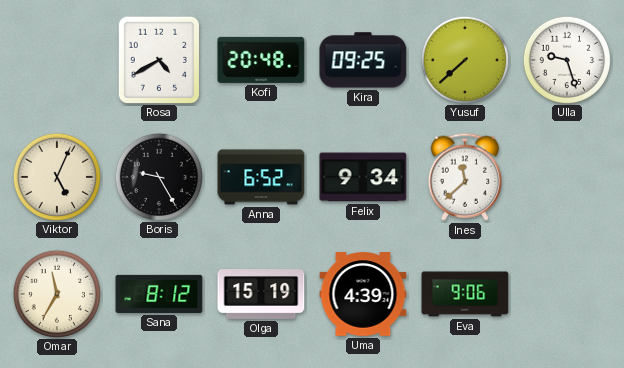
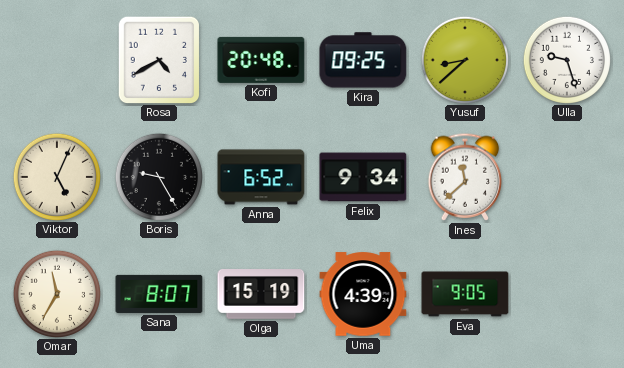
Yusuf: 7:38 -> 8:38 (464, 59)
Sana: 8:12 -> 8:07 (159, 294)
Eva: 9:06 -> 9:05 (465, 294)
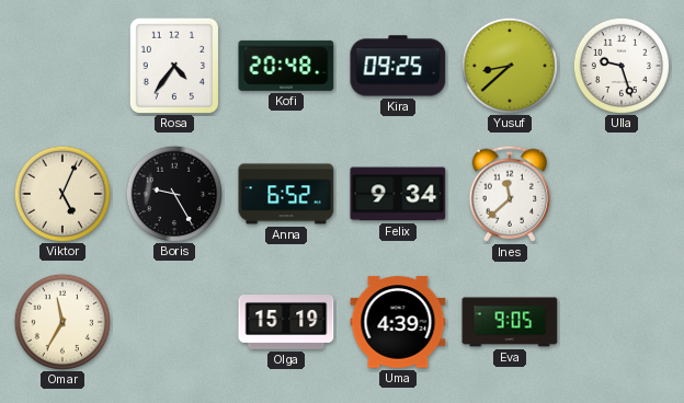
Rosa: 4:40 -> 4:36 (173, 65)
Sana: 8:07 -> none (159, 294)
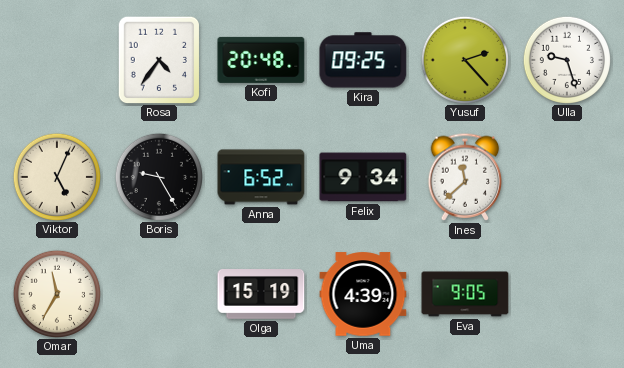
Yusuf: 8:38 -> 2:23 (464, 59)
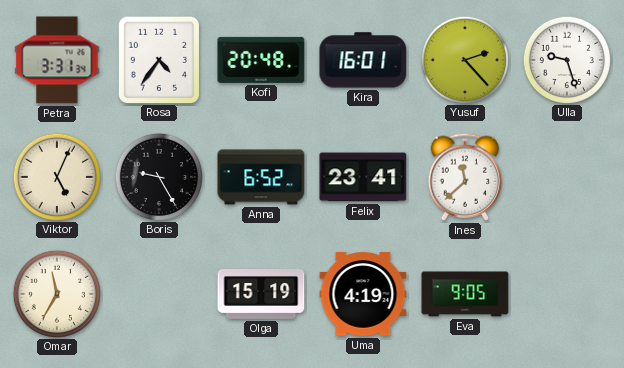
Petra: none -> 3:31 (57, 60)
Kira: 09:25 -> 16:01 (363, 60)
Felix: 9:34 -> 23:41 (363, 177)
Uma: 4:39 -> 4:19 (363, 294)
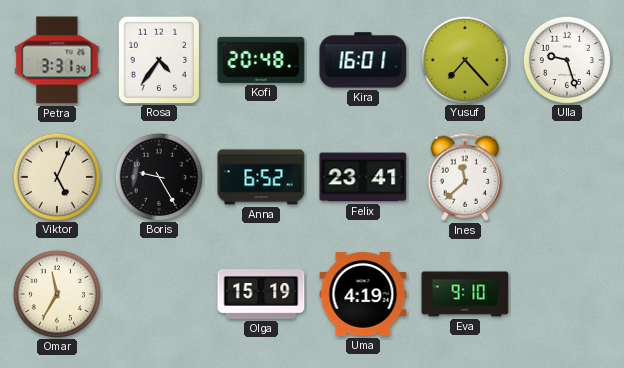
Yusuf: 2:23 -> 7:23 (464, 59)
Eva: 9:05 -> 9:10 (465, 294)
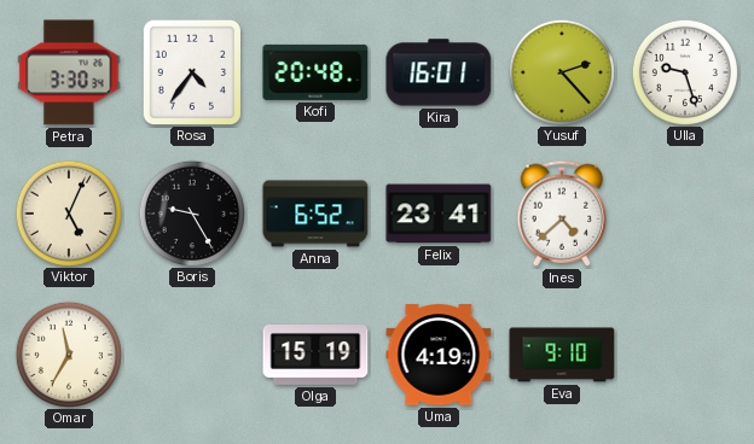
Petra: 3:31 -> 3:30 (69, 72)
Yusuf: 7:23 -> 2:23 (561, 71)
Ines: 11:38 -> 4:38 (562, 214)
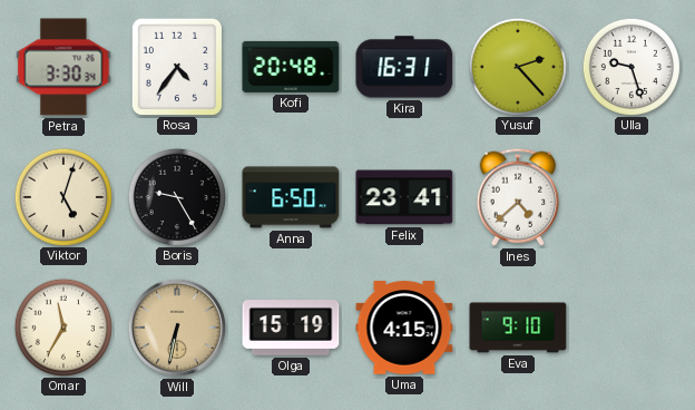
Kira: 16:01 -> 16:31 (404, 67)
Viktor: 5:04 -> 5:03 (62, 196)
Anna: 6:52 -> 6:50 (291, 197)
Will: none -> 6:32 (177, 328)
Uma: 4:19 -> 4:15 (404, 328)
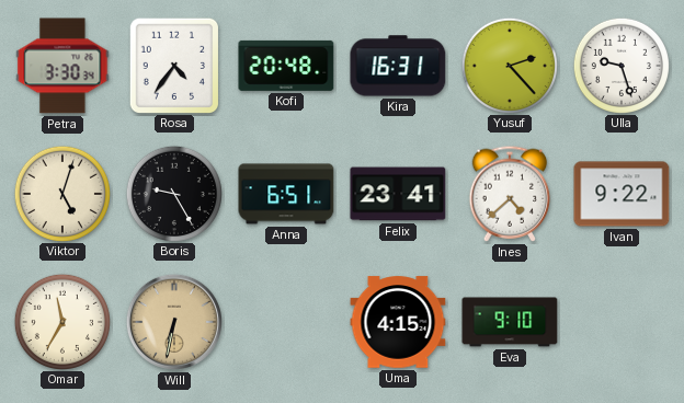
Anna: 6:50 -> 6:51 (286, 194)
Ivan: none -> 9:22 (622, 194)
Olga: 15:19 -> none (291, 329)
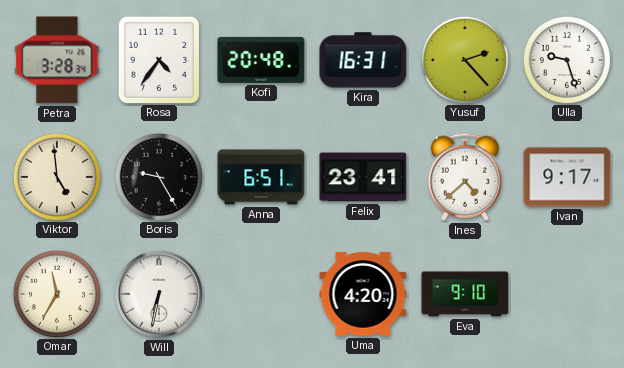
Petra: 3:30 -> 3:28 (57, 60)
Viktor: 5:03 -> 4:59 (56, 176)
Ivan: 9:22 -> 9:17 (567, 177)
Will dial: champagne -> white (159, 294)
Uma: 4:15 -> 4:20 (363, 294)
